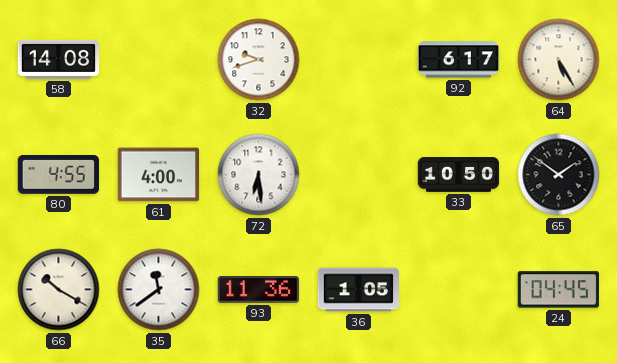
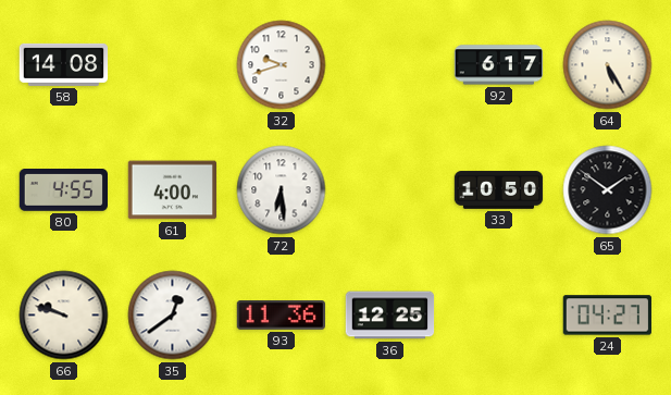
66: 10:20 -> 9:48 (64, 316)
35: 11:39 -> 12:39 (173, 316)
36: 1:05 -> 12:25 (390, 316)
24: 04:45 -> 04:27 (607, 316)
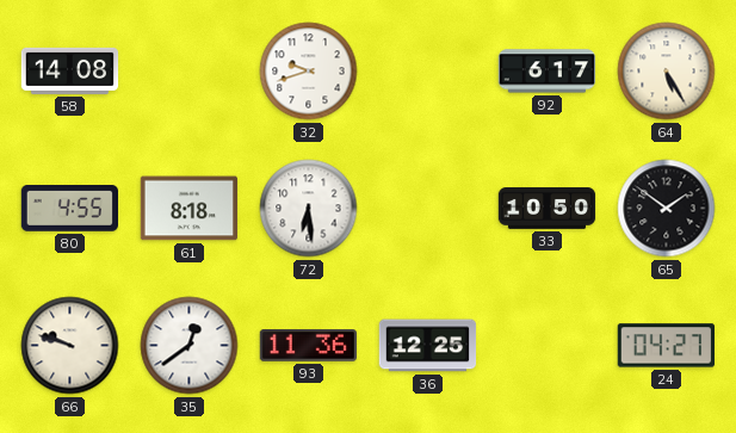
61: 4:00 -> 8:18 (190, 209)
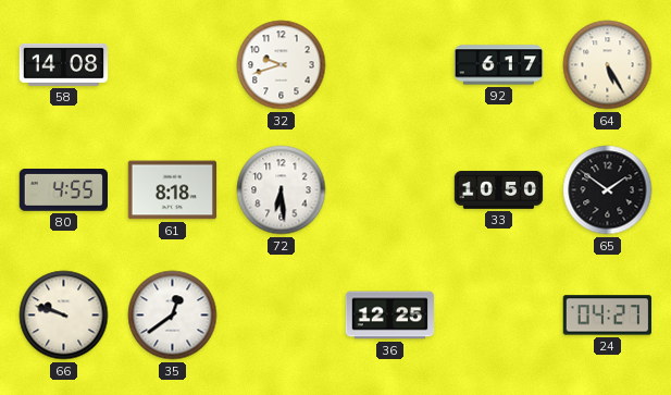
93: 11:36 -> none (309, 346)
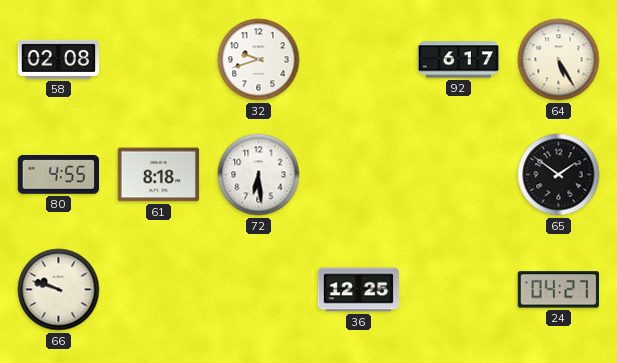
58: 14:08 -> 02:08 (59, 59)
33: 10:50 -> none (499, 190)
35: 12:39 -> none (173, 316)
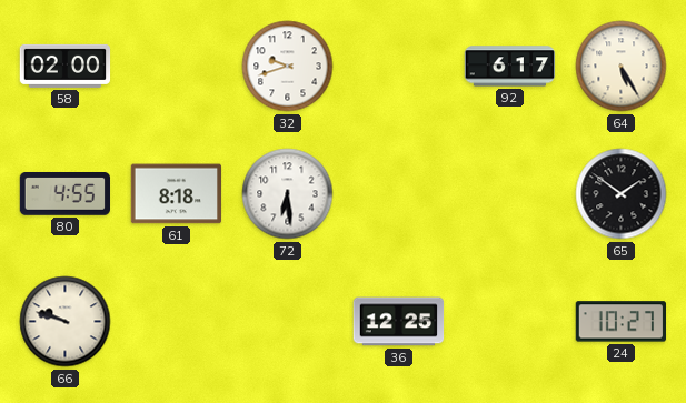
58: 02:08 -> 02:00 (66, 66)
24: 04:27 -> 10:27 (620, 322)
